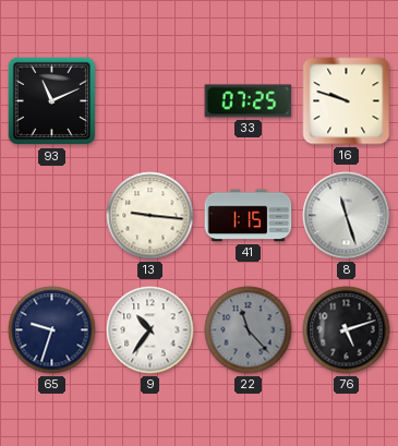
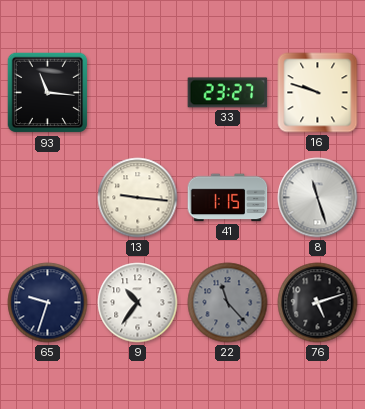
93: 11:11 -> 11:16 (48, 93)
33: 07:25 -> 23:27 (228, 93)
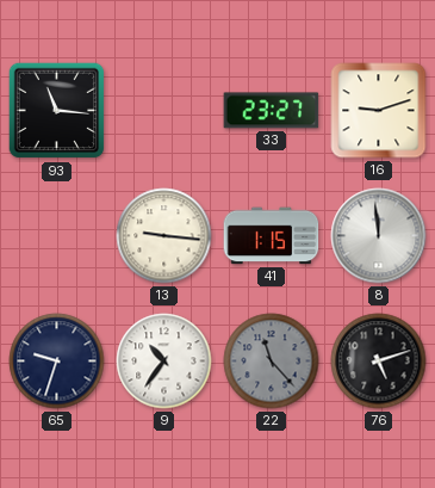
16: 9:48 -> 9:12 (379, 111)
8: 11:27 -> 11:59 (379, 236)
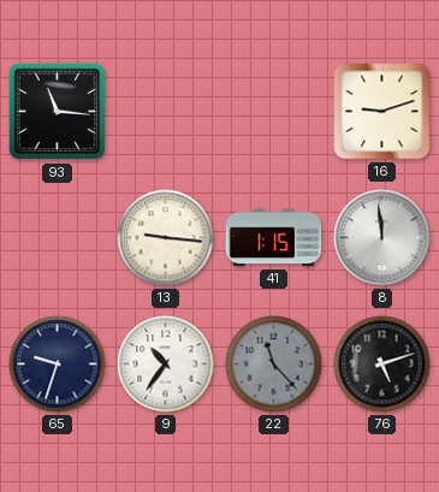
33: 23:27 -> none (272, 111)
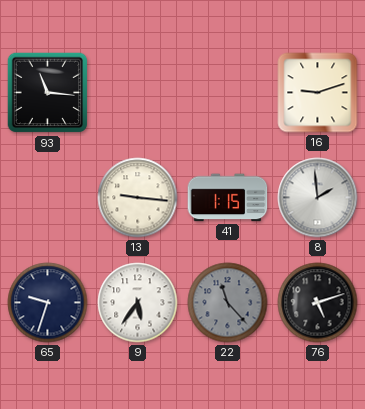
8: 11:59 -> 1:59 (318, 198)
9: 10:36 -> 5:36 (138, 303)
